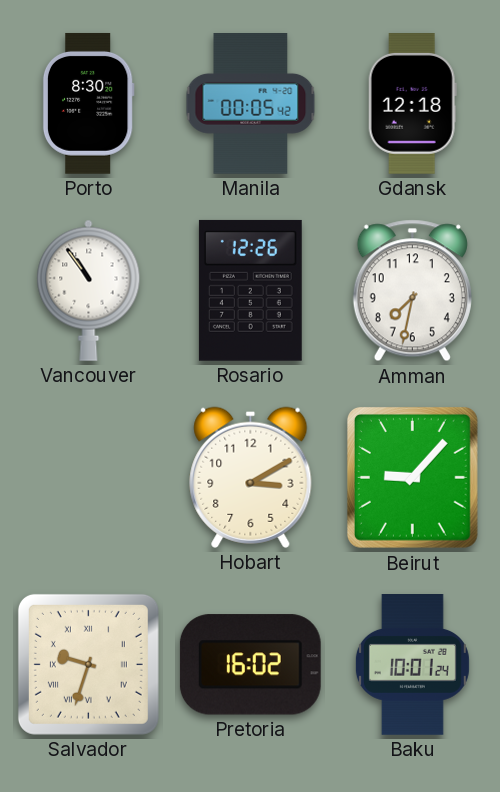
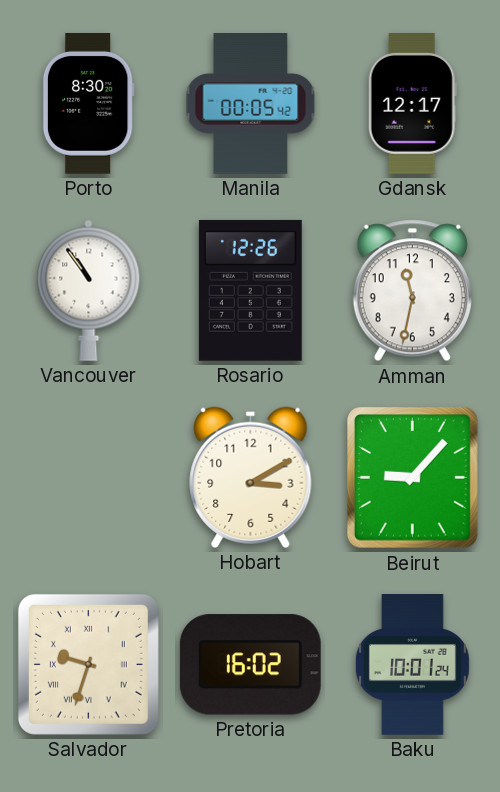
Gdansk: 12:18 -> 12:17 (412, 104)
Amman: 7:32 -> 11:32 (412, 291)
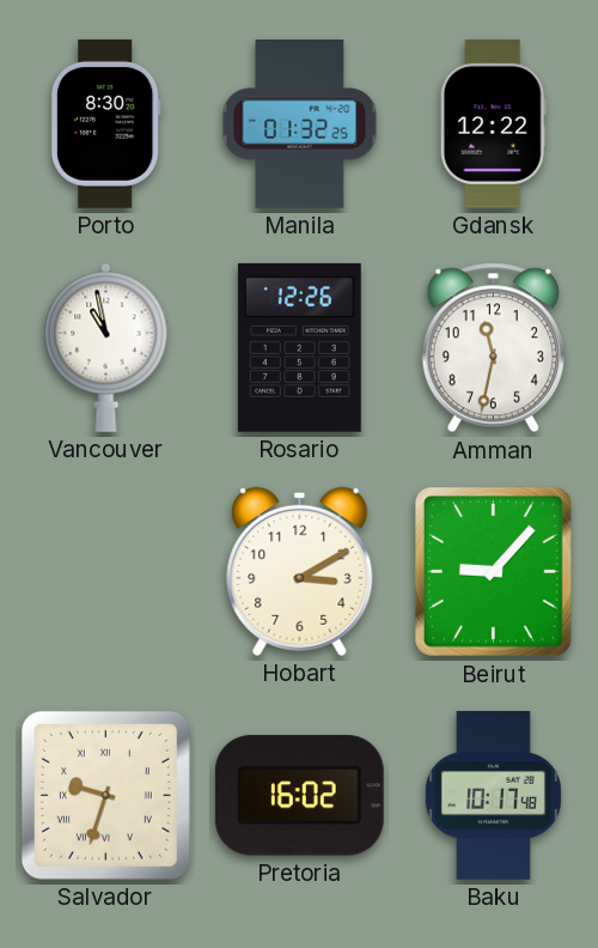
Manila: 00:05 -> 01:32 (300, 124)
Gdansk: 12:17 -> 12:22 (493, 124)
Vancouver: 10:54 -> 10:58 (106, 347)
Baku: 10:01 -> 10:17 (493, 796)
